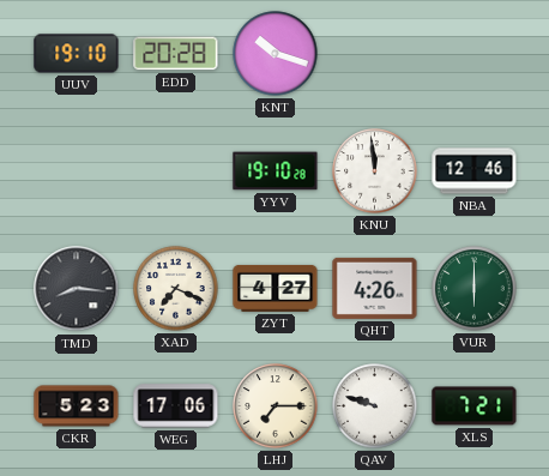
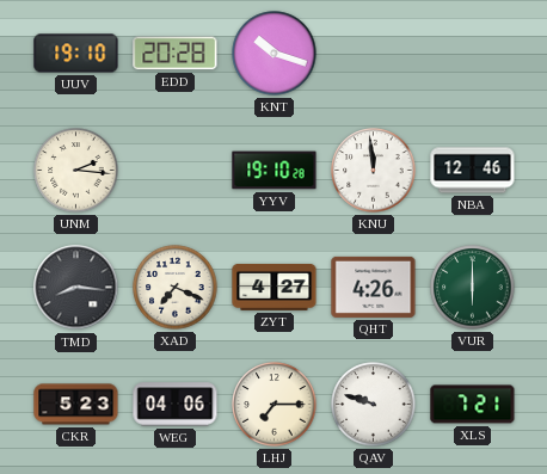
UNM: none -> 2:16 (76, 171)
WEG: 17:06 -> 04:06 (176, 405)
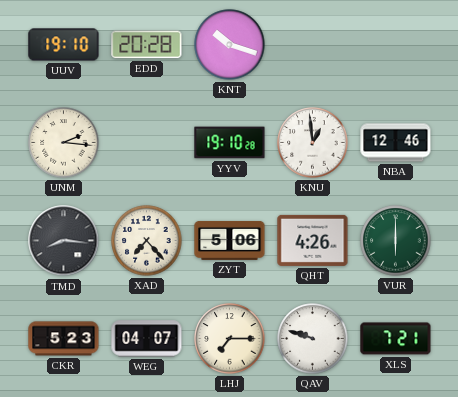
KNU: 11:59 -> 12:59 (313, 143)
XAD: 7:19 -> 7:23 (147, 241)
ZYT: 4:27 -> 5:06 (230, 240)
WEG: 04:06 -> 04:07 (147, 339)
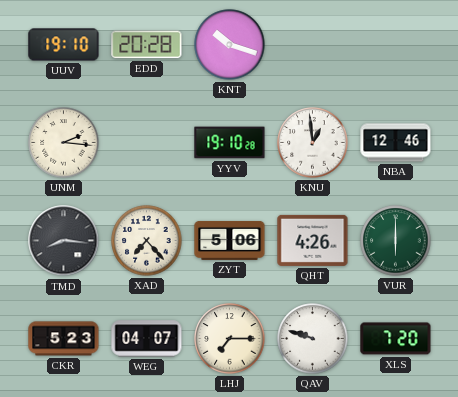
XLS: 7:21 -> 7:20 (396, 339)
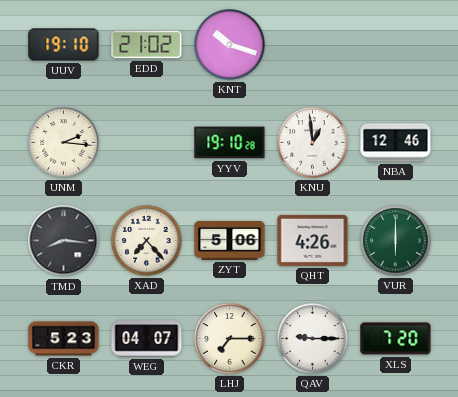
EDD: 20:28 -> 21:02 (147, 45)
QAV: 9:48 -> 9:15 (313, 339)
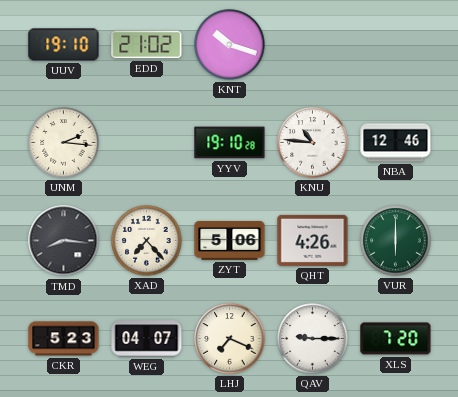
KNU: 12:59 -> 10:46 (313, 143)
LHJ: 7:15 -> 7:19 (230, 339)
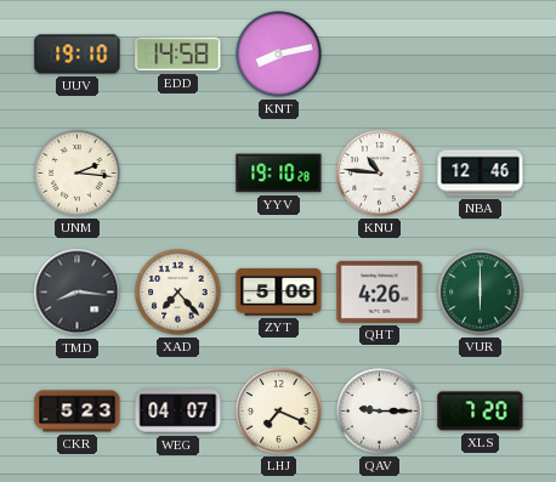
EDD: 21:02 -> 14:58 (178, 55)
KNT: 10:18 -> 8:13 (279, 55)
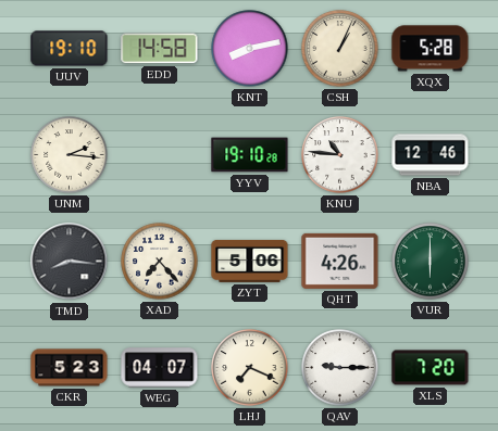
CSH: none -> 1:04 (340, 49)
XQX: none -> 5:28 (431, 49)
